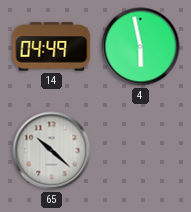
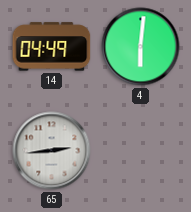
4: 5:58 -> 6:01 (141, 47)
65: 10:22 -> 2:44 (52, 151)
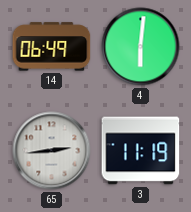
14: 04:49 -> 06:49 (52, 47)
3: none -> 11:19 (141, 151)
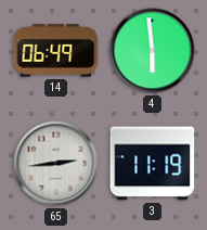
4: 6:01 -> 5:59 (153, 51)
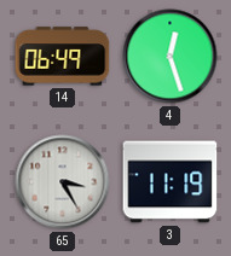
4: 5:59 -> 12:27 (171, 57)
65: 2:44 -> 3:25 (63, 182)
